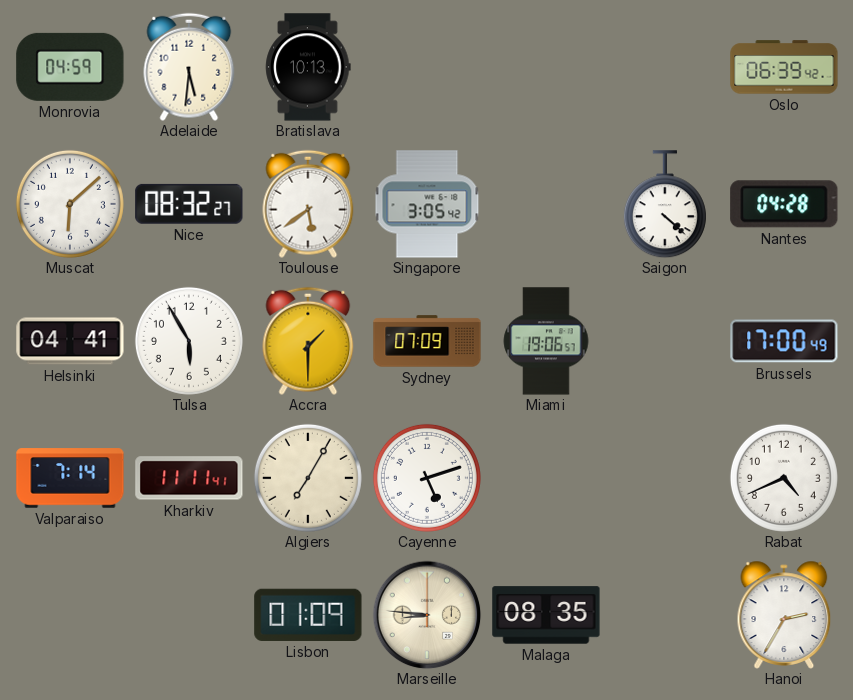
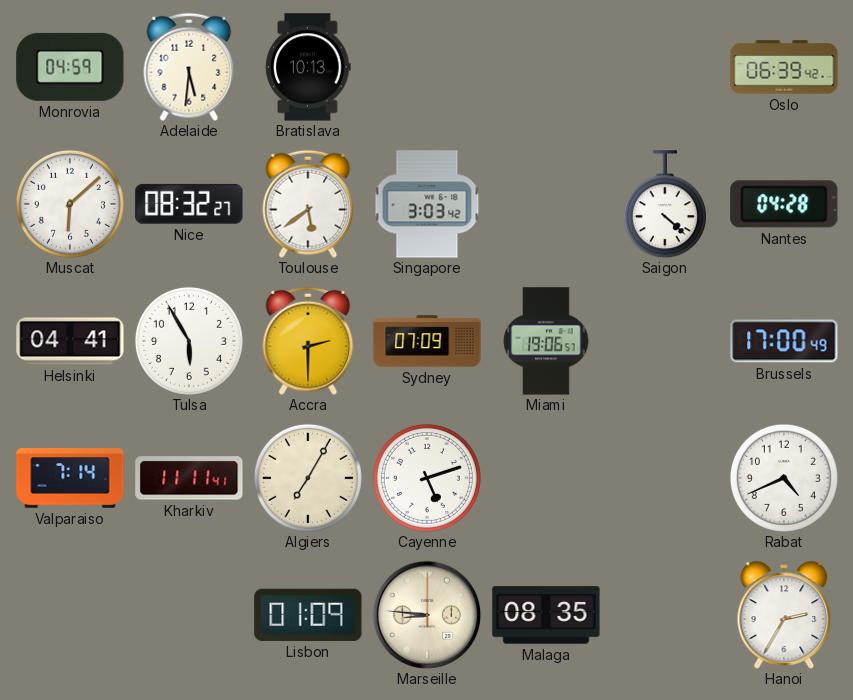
Singapore: 3:05 -> 3:03 (427, 204)
Accra: 1:30 -> 2:30 (308, 341)
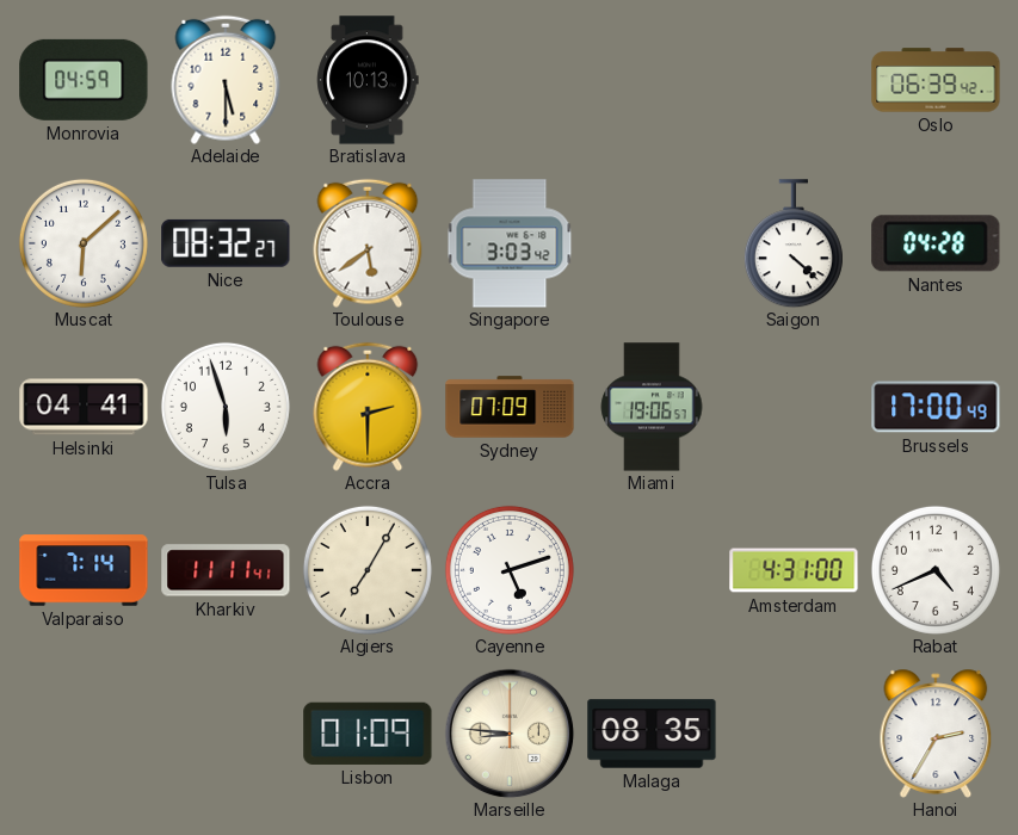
Adelaide: 5:31 -> 5:30 (226, 80)
Tulsa: 5:55 -> 5:57 (226, 407)
Amsterdam: none -> 4:31 (794, 570)
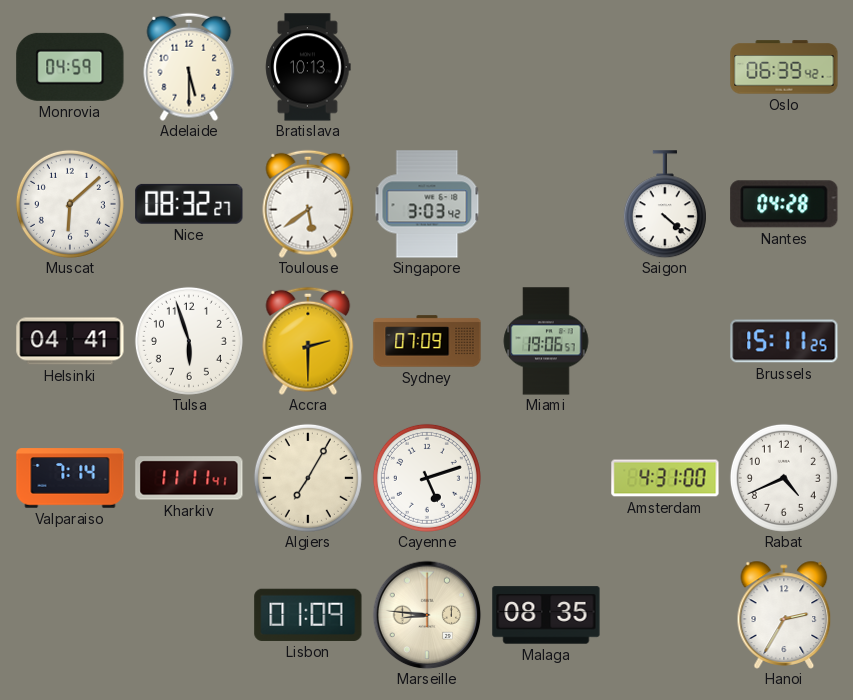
Brussels: 17:00 -> 15:11 (784, 341)
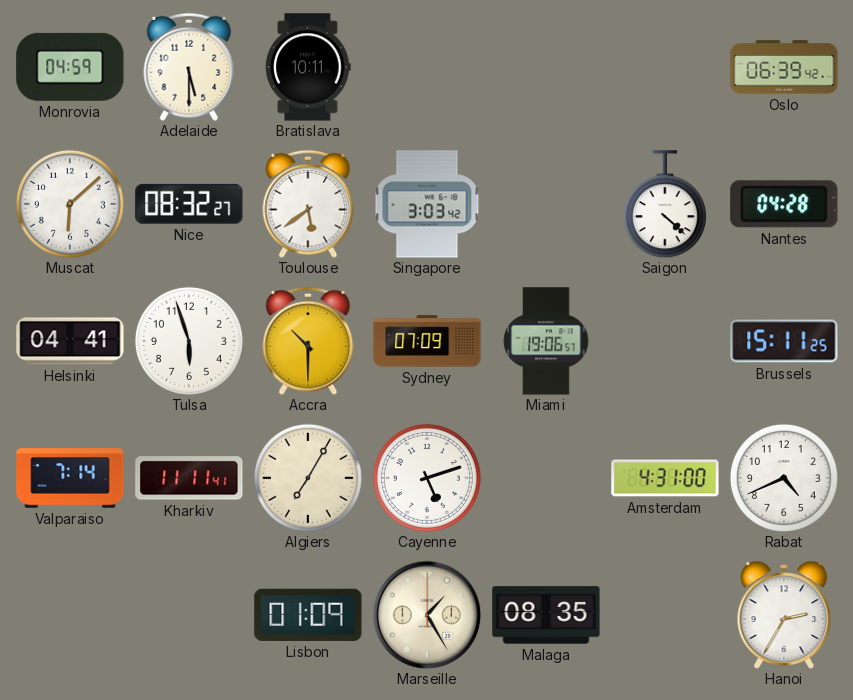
Bratislava: 10:13 -> 10:11 (308, 67)
Accra: 2:30 -> 10:30 (308, 341)
Marseille: 8:46 -> 1:25 (427, 615)
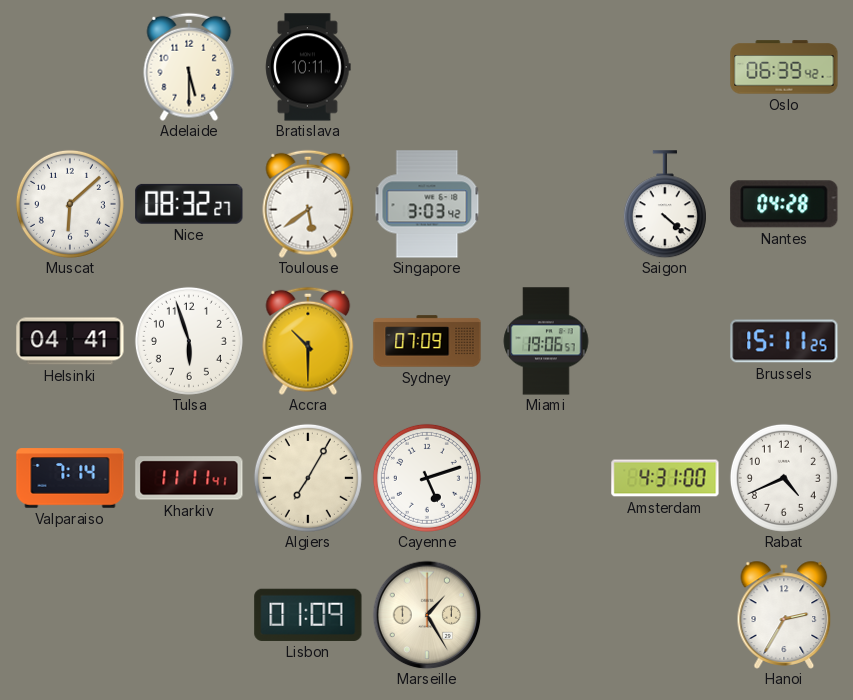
Monrovia: 04:59 -> none (70, 67)
Malaga: 08:35 -> none (546, 615)
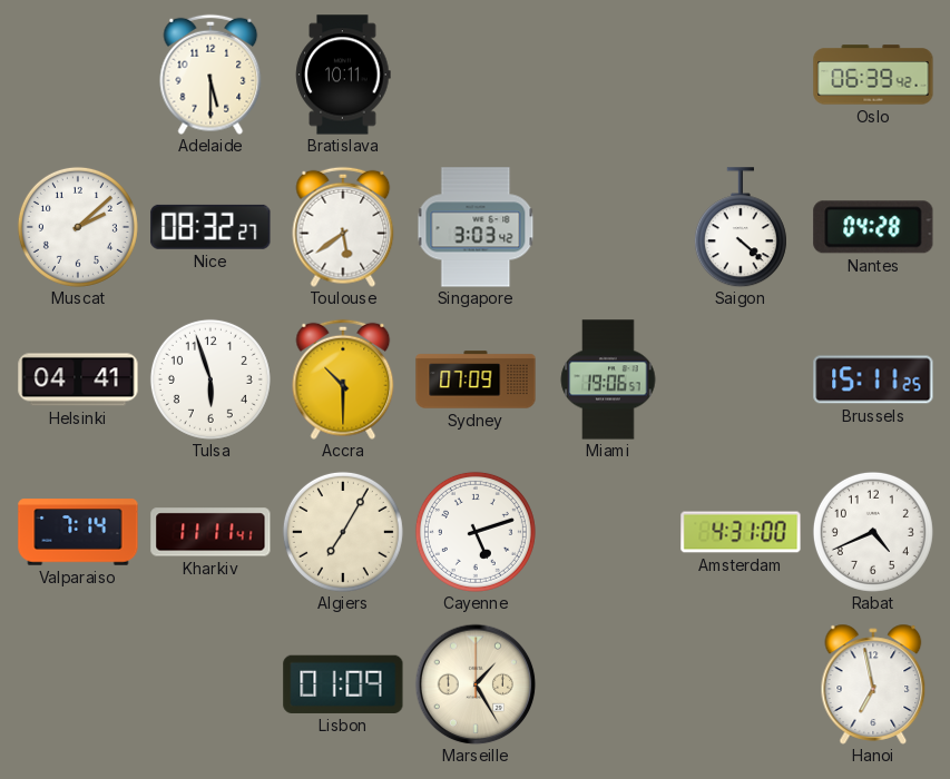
Muscat: 6:08 -> 2:08 (78, 227)
Hanoi: 2:35 -> 6:58 (873, 684)
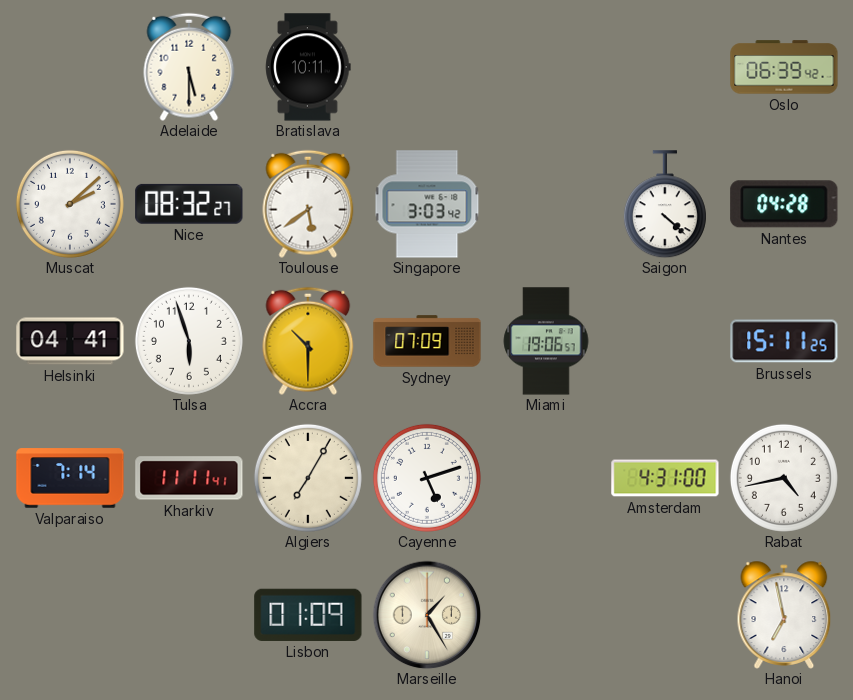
Rabat: 4:41 -> 4:43 (784, 478)
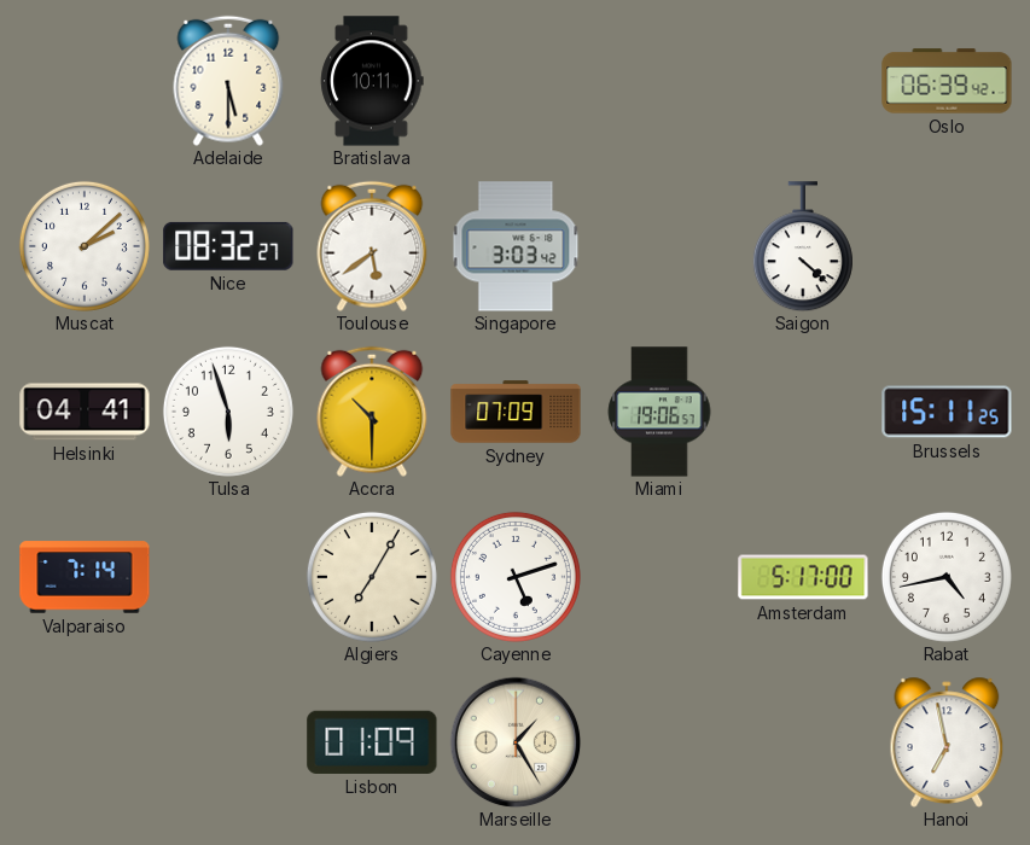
Nantes: 04:28 -> none (784, 204)
Kharkiv: 11:11 -> none (189, 478)
Amsterdam: 4:31 -> 5:17 (803, 577)
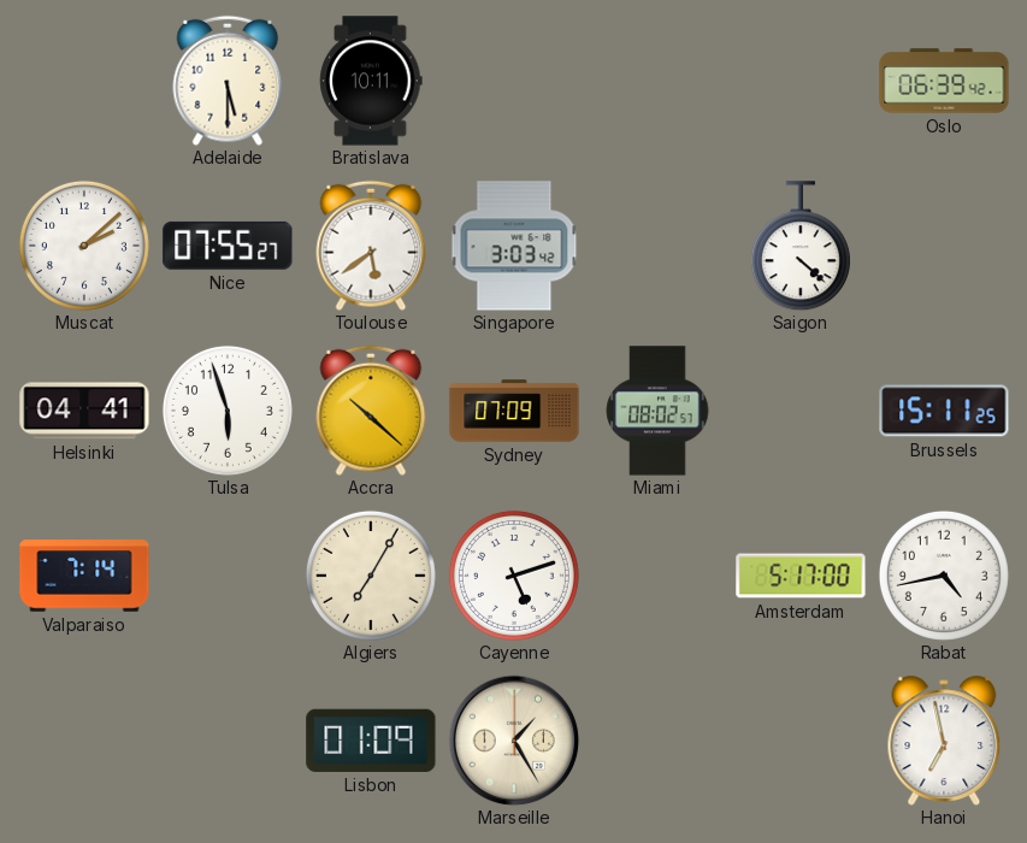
Nice: 08:32 -> 07:55 (228, 246)
Accra: 10:30 -> 10:22 (371, 411)
Miami: 19:06 -> 08:02 (657, 411)
